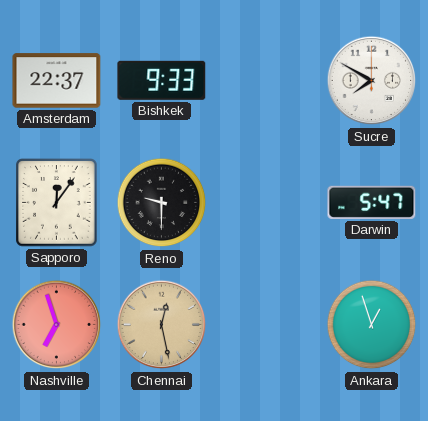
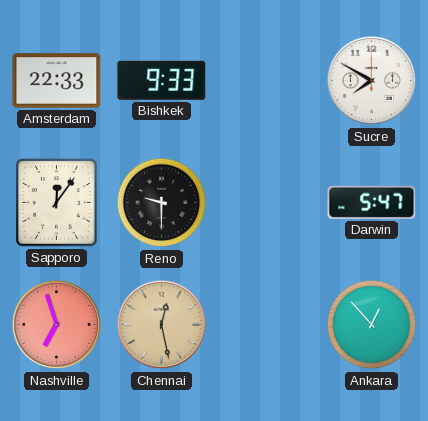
Amsterdam: 22:37 -> 22:33 (57, 81)
Ankara: 12:57 -> 12:53 (372, 325)
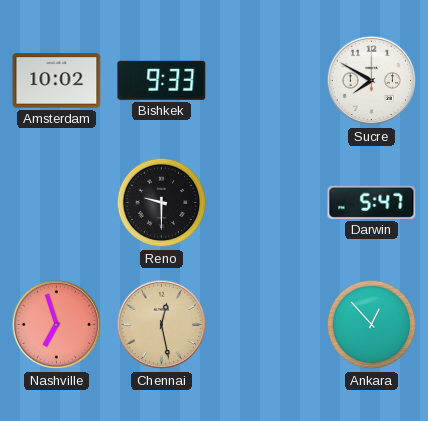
Amsterdam: 22:33 -> 10:02 (57, 81)
Sapporo: 12:06 -> none (57, 203)
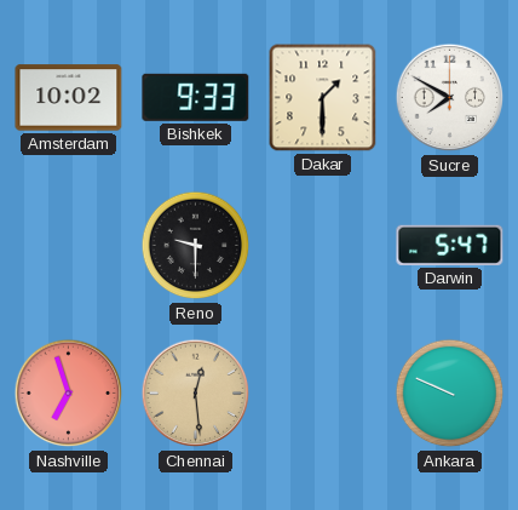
Dakar: none -> 1:30 (323, 98)
Chennai: 12:28 -> 12:29 (196, 394)
Ankara: 12:53 -> 9:49 (450, 394)
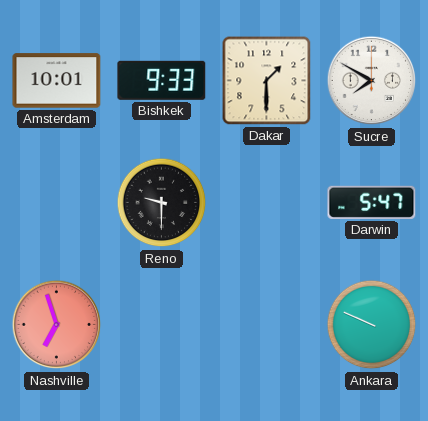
Amsterdam: 10:02 -> 10:01 (57, 81)
Chennai: 12:29 -> none (196, 394)
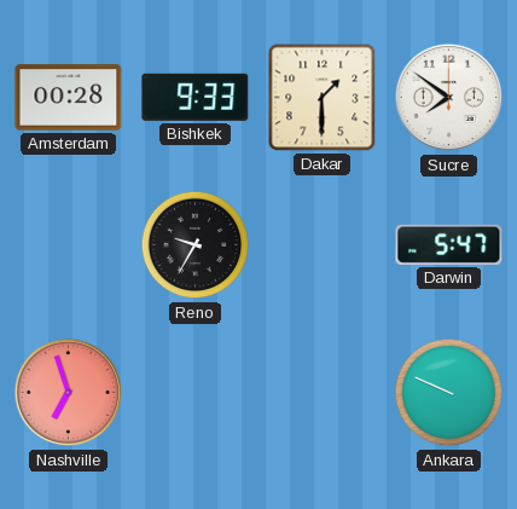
Amsterdam: 10:01 -> 00:28 (69, 98)
Sucre: 7:50 -> 7:51 (449, 98)
Reno: 9:30 -> 9:35 (196, 245)
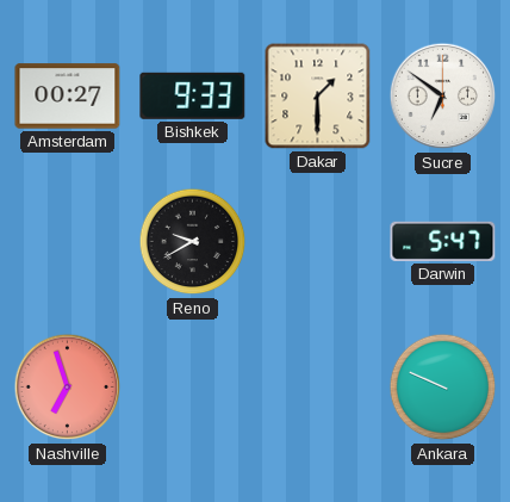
Amsterdam: 00:28 -> 00:27 (68, 97)
Sucre: 7:51 -> 6:51 (443, 97)
Reno: 9:35 -> 9:40 (193, 242)
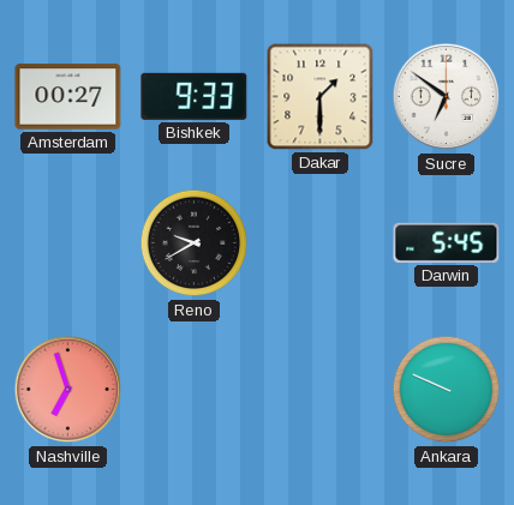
Darwin: 5:47 -> 5:45 (447, 242)
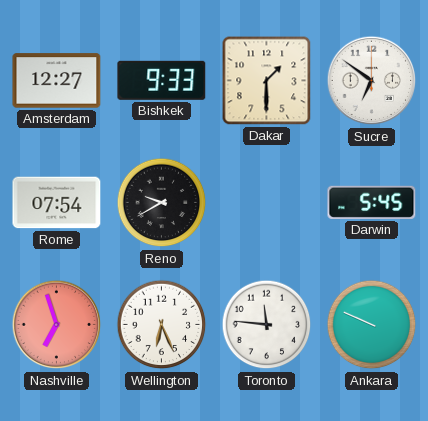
Amsterdam: 00:27 -> 12:27 (57, 81)
Rome: none -> 07:54 (57, 203)
Wellington: none -> 6:26 (162, 325)
Toronto: none -> 11:46 (267, 325)
